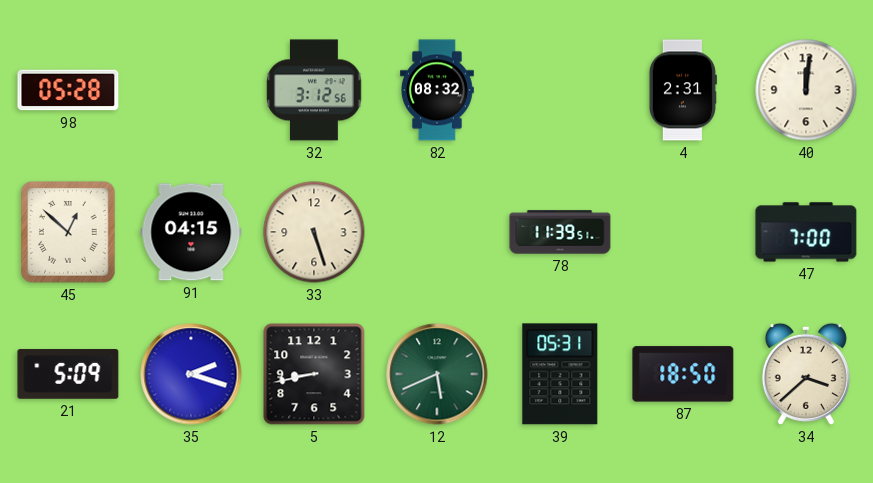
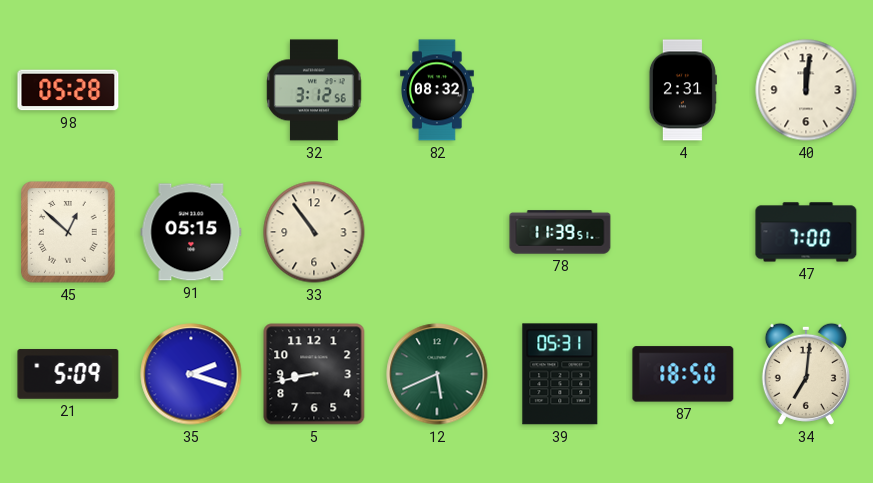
91: 04:15 -> 05:15 (191, 232)
33: 5:27 -> 10:54 (314, 232)
34: 3:38 -> 7:01 (806, 374)
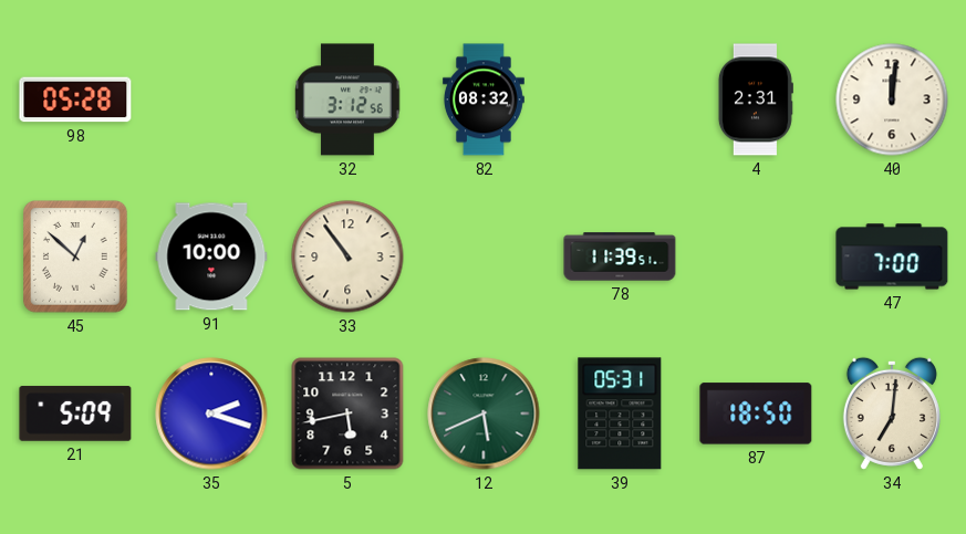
91: 05:15 -> 10:00 (211, 256)
5: 8:43 -> 5:43 (347, 413)
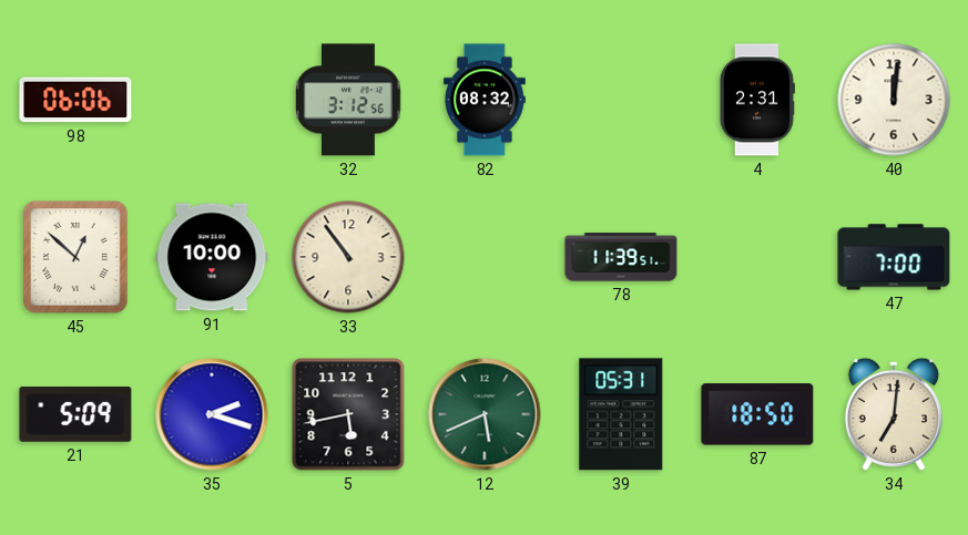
98: 05:28 -> 06:06 (75, 100)
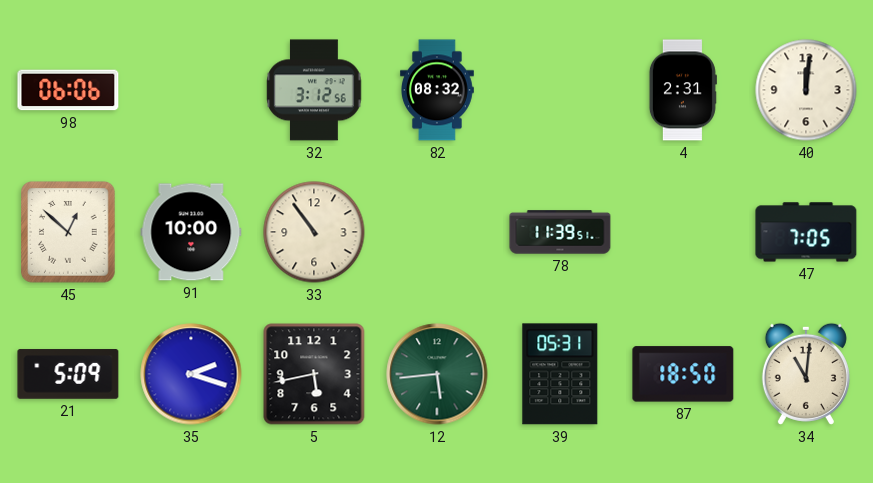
47: 7:00 -> 7:05 (806, 232)
12: 5:41 -> 5:44 (437, 374)
34: 7:01 -> 11:01 (806, 374)
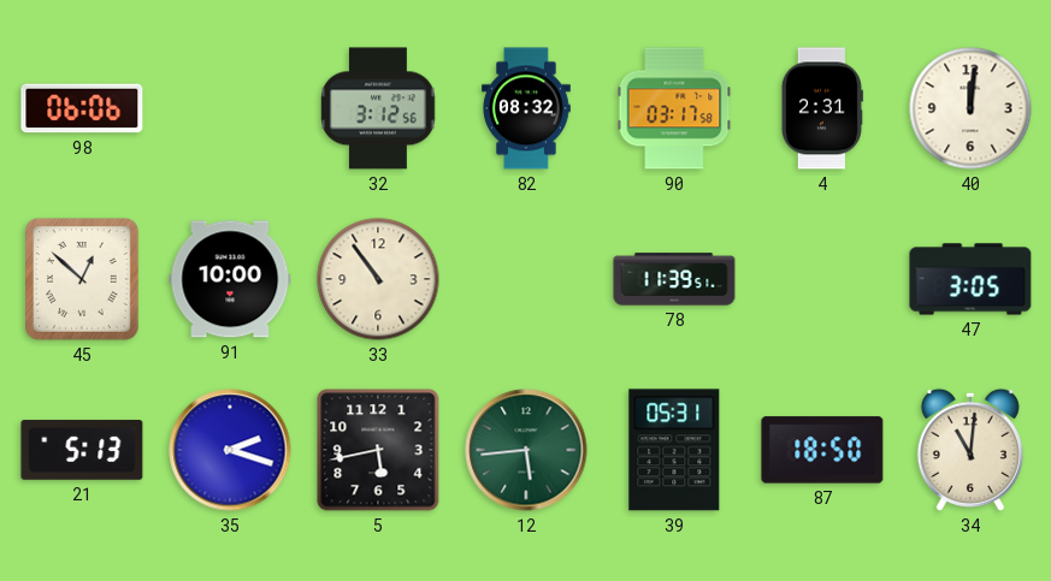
90: none -> 03:17 (674, 108)
47: 7:05 -> 3:05 (970, 279)
21: 5:09 -> 5:13 (82, 450)
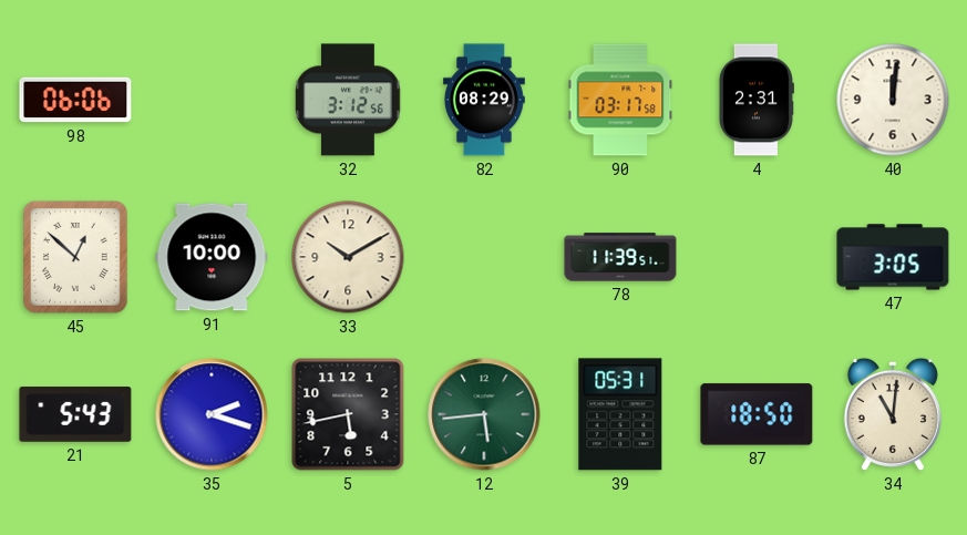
82: 08:32 -> 08:29 (484, 100)
33: 10:54 -> 10:10 (348, 257)
21: 5:13 -> 5:43 (75, 414)
